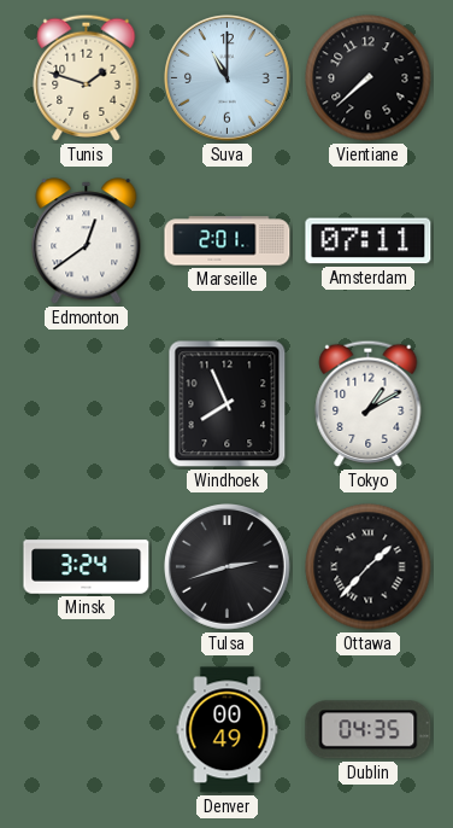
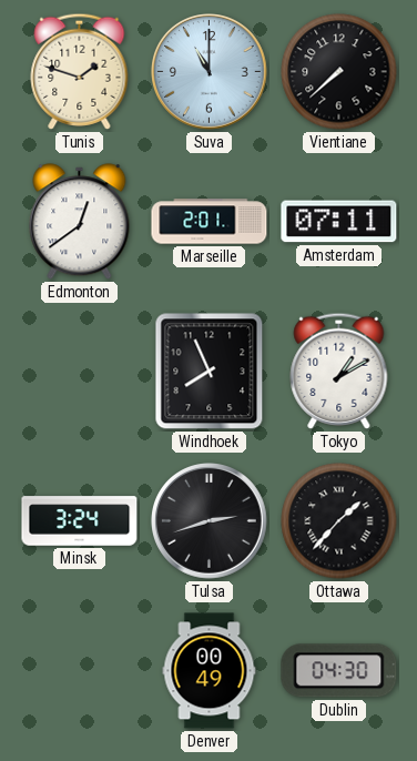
Dublin: 04:35 -> 04:30 (339, 671)
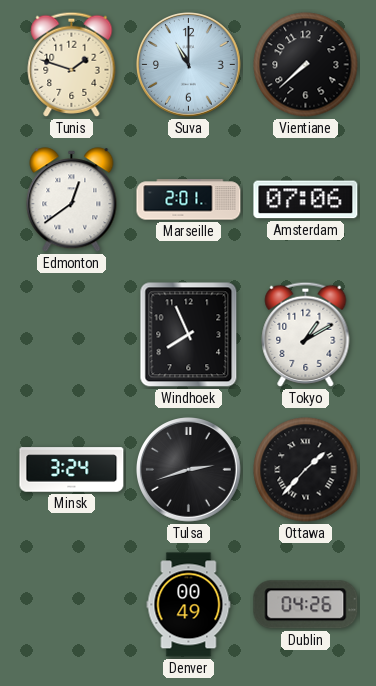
Amsterdam: 07:11 -> 07:06 (306, 200)
Dublin: 04:30 -> 04:26 (306, 605)
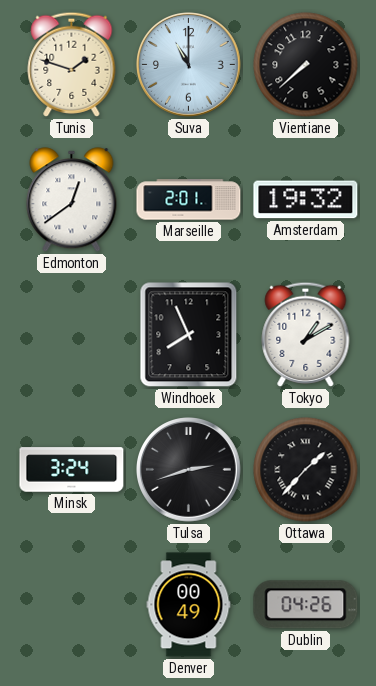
Amsterdam: 07:06 -> 19:32 (306, 200)
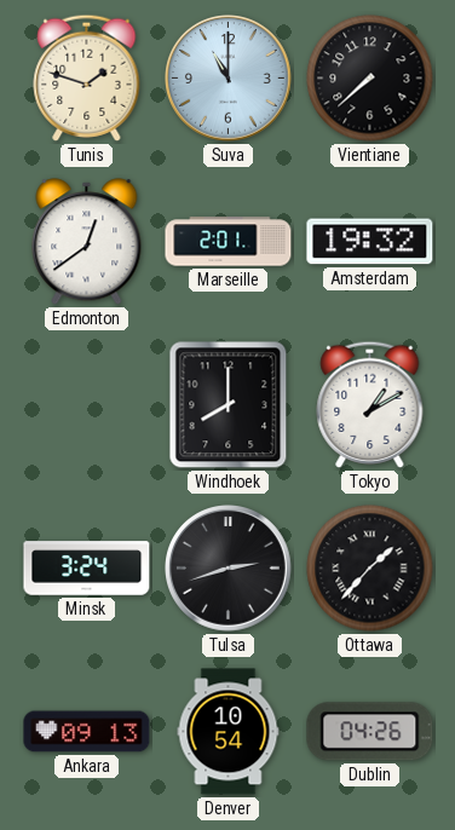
Windhoek: 7:56 -> 8:00 (229, 405)
Ankara: none -> 09:13 (87, 732)
Denver: 00:49 -> 10:54 (229, 732)
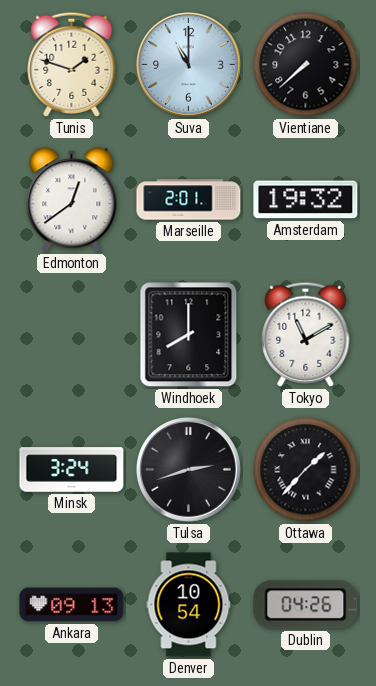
Tokyo: 1:10 -> 11:10 (306, 334)
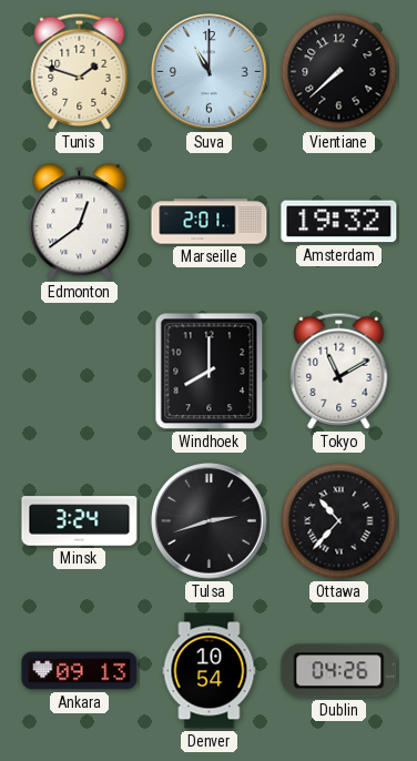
Ottawa: 1:37 -> 10:37 (339, 521)
